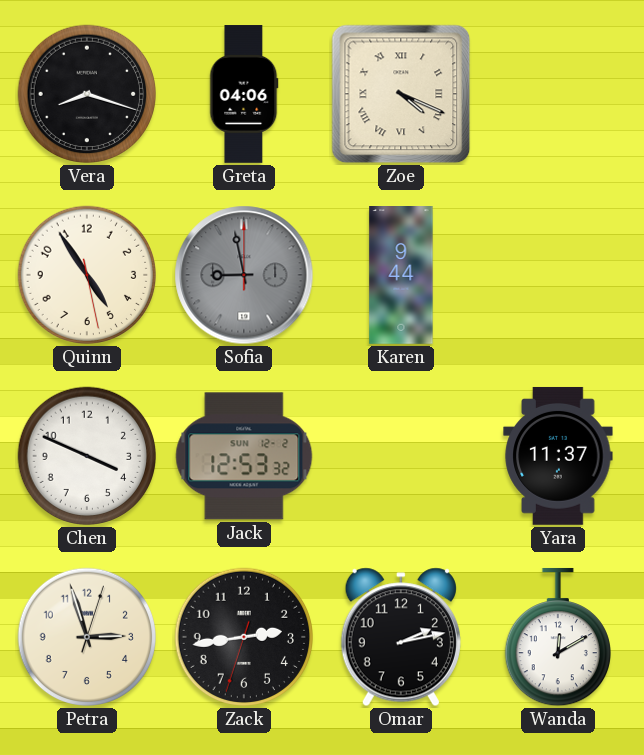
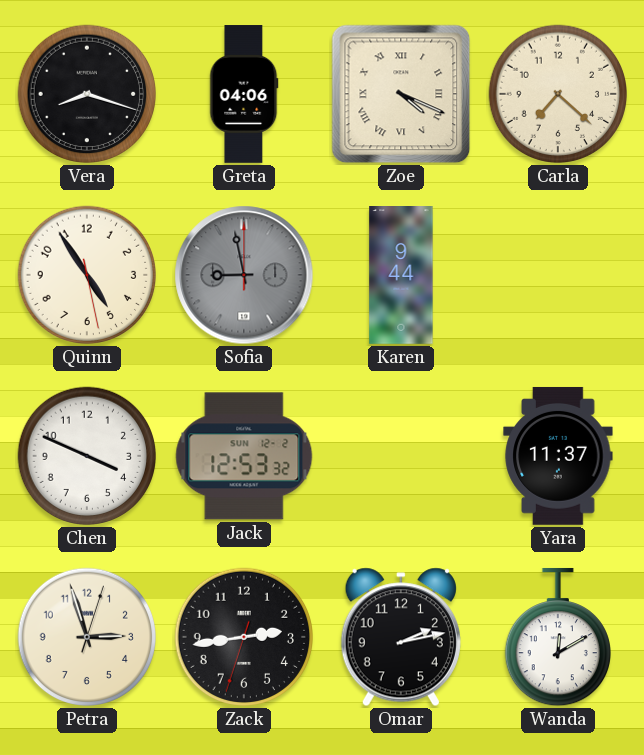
Carla: none -> 7:22 (558, 94)
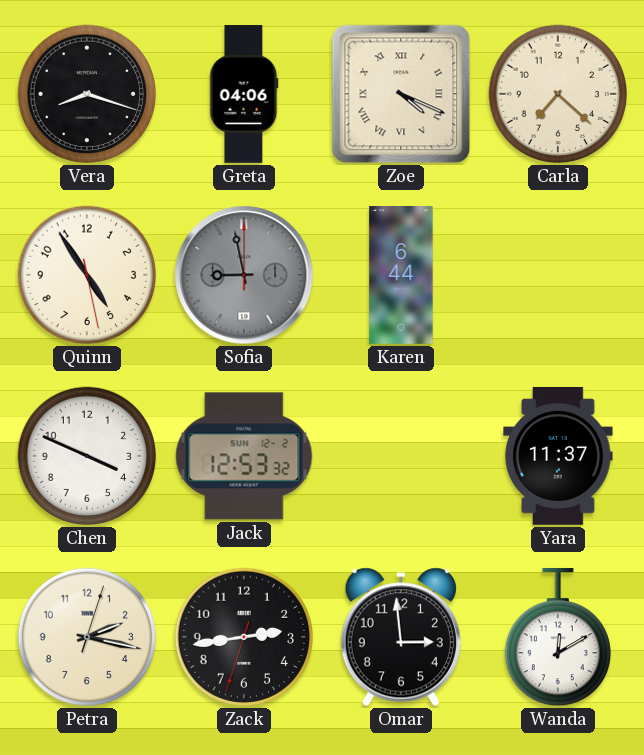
Karen: 9:44 -> 6:44 (401, 276)
Petra: 2:57 -> 2:17 (87, 637)
Omar: 2:13 -> 2:59 (401, 637)
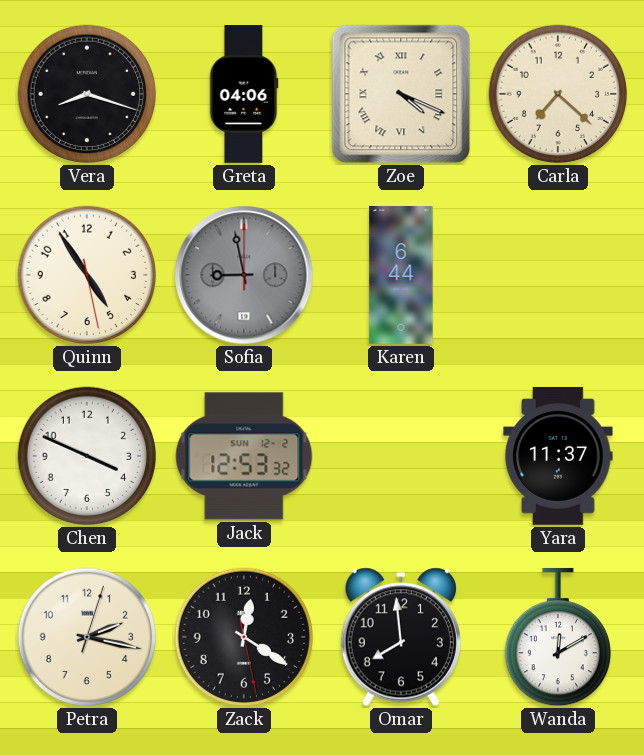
Zack: 2:43 -> 12:20 (244, 637)
Omar: 2:59 -> 7:59 (401, 637)
